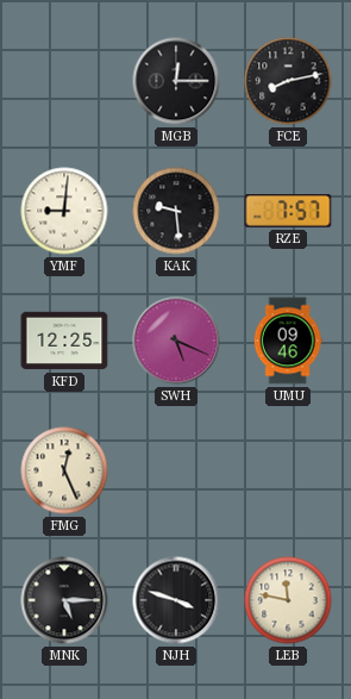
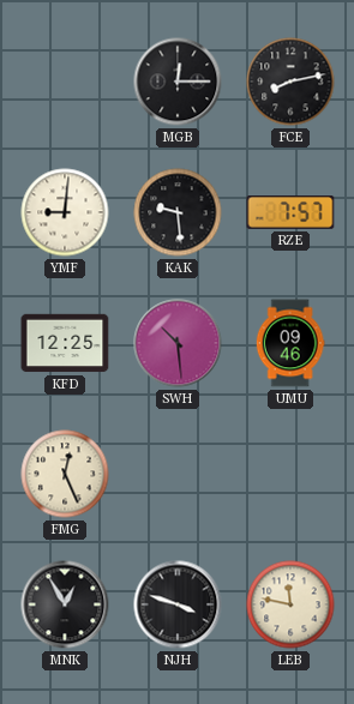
SWH: 5:19 -> 10:29 (178, 343)
MNK: 5:15 -> 12:55 (65, 604)
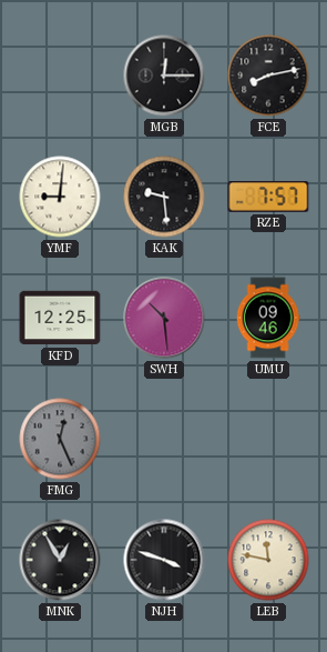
FMG dial: cream -> grey (60, 439)
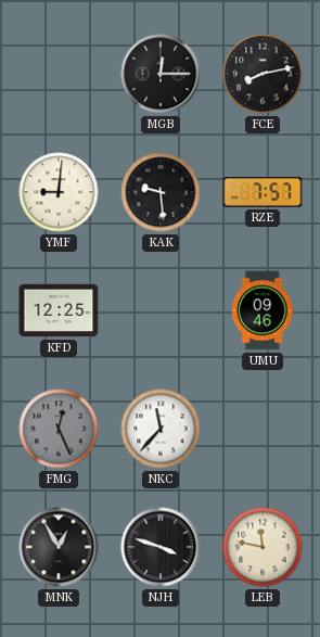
SWH: 10:29 -> none (164, 318)
NKC: none -> 11:37 (161, 429)
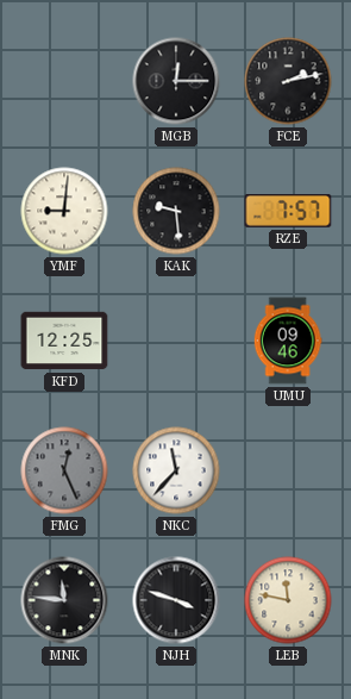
FCE: 8:13 -> 2:13 (288, 81)
MNK: 12:55 -> 11:46 (64, 600)
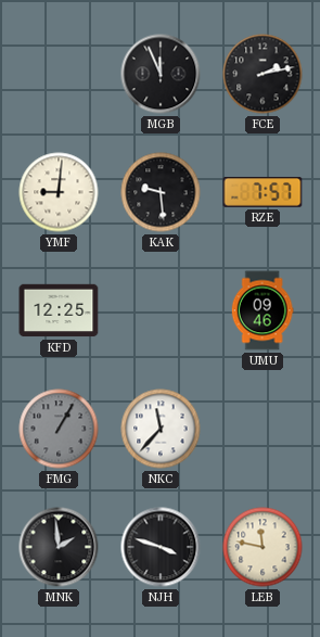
MGB: 12:15 -> 11:56 (161, 74)
FMG: 12:26 -> 1:05 (59, 429)
MNK: 11:46 -> 1:59 (59, 547)
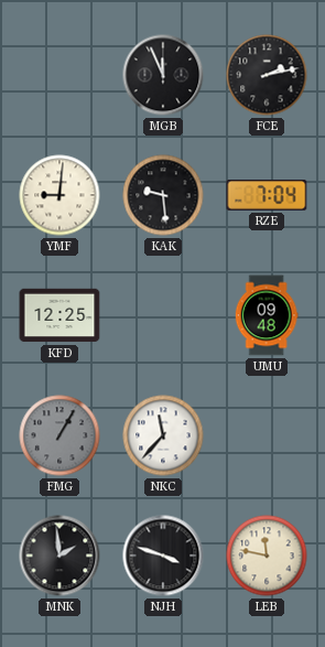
RZE: 7:57 -> 7:04 (267, 196)
UMU: 09:46 -> 09:48 (267, 315)
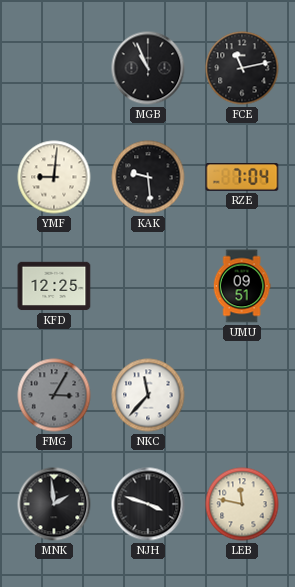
MGB: 11:56 -> 10:56 (148, 68)
FCE: 2:13 -> 11:13 (242, 68)
UMU: 09:48 -> 09:51 (242, 286)
FMG: 1:05 -> 3:05 (54, 395)
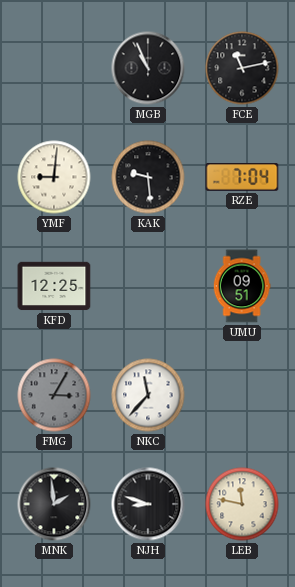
NJH: 3:48 -> 8:48 (148, 504)
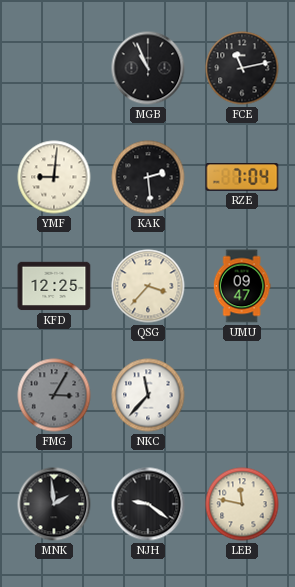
KAK: 9:29 -> 2:29 (148, 177)
QSG: none -> 3:37 (148, 286)
UMU: 09:51 -> 09:47 (242, 286)
NJH: 8:48 -> 9:21 (148, 504)
